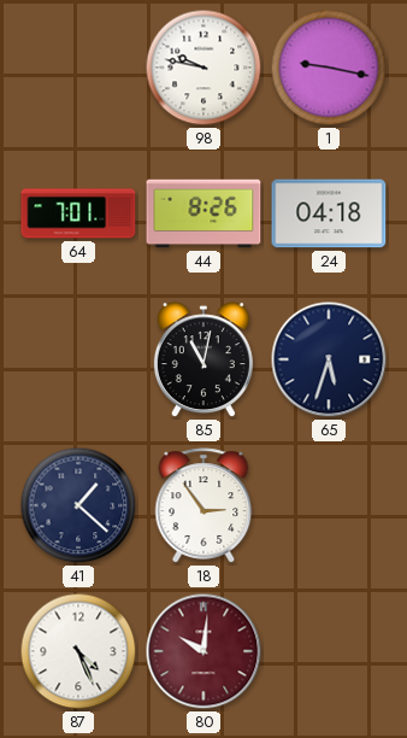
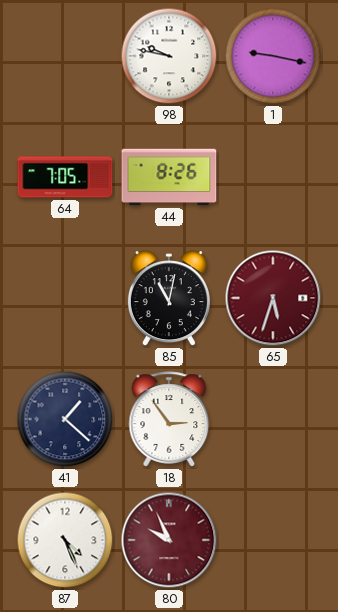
64: 7:01 -> 7:05 (65, 177)
24: 04:18 -> none (329, 213)
65 dial: navy -> burgundy (273, 298)
80: 10:01 -> 9:56 (169, 540)
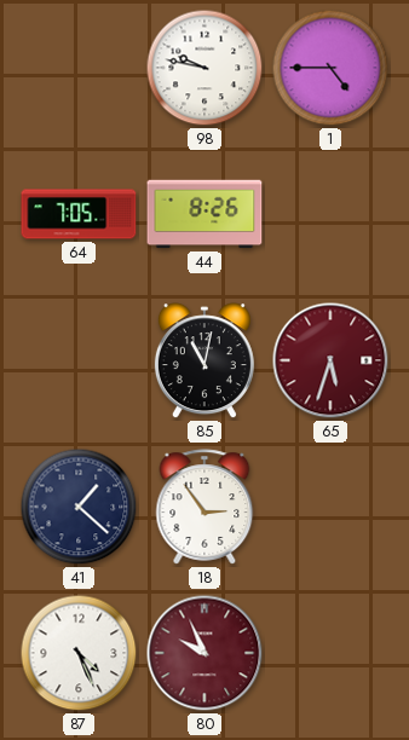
1: 9:17 -> 4:45 (330, 68)
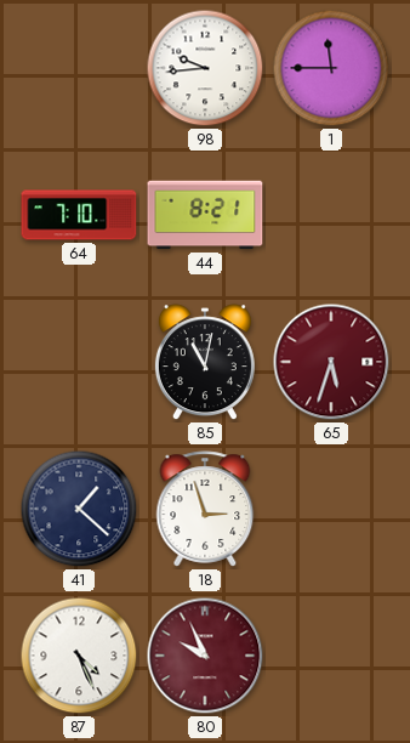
98: 9:47 -> 9:44 (205, 68)
1: 4:45 -> 11:45 (331, 68)
64: 7:05 -> 7:10 (79, 215)
44: 8:26 -> 8:21 (205, 215)
18: 2:54 -> 2:57 (205, 509)
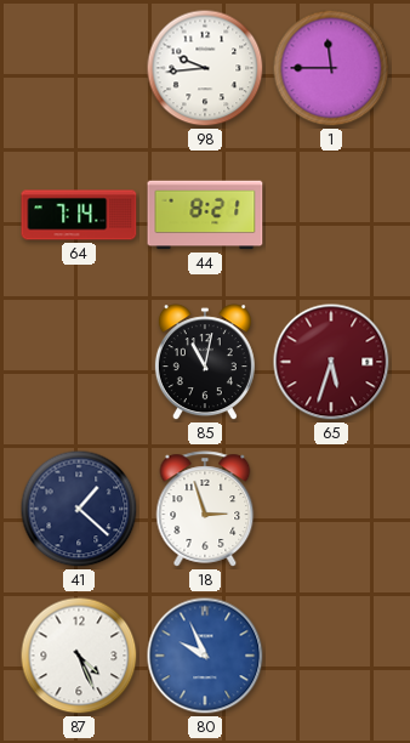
64: 7:10 -> 7:14 (79, 215)
80 dial: burgundy -> blue (205, 656)
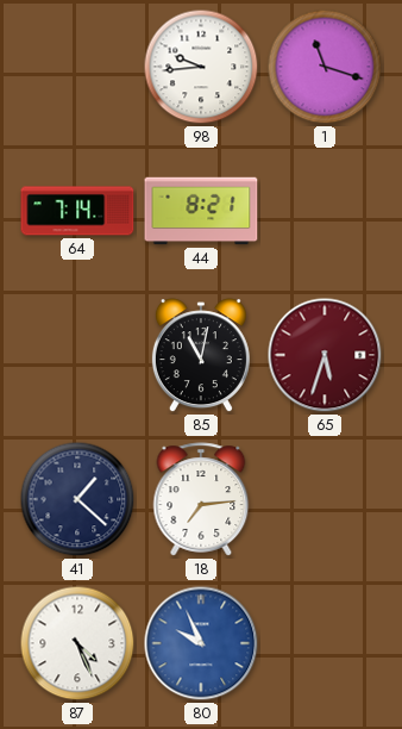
1: 11:45 -> 11:18 (325, 67)
18: 2:57 -> 7:14 (201, 499)
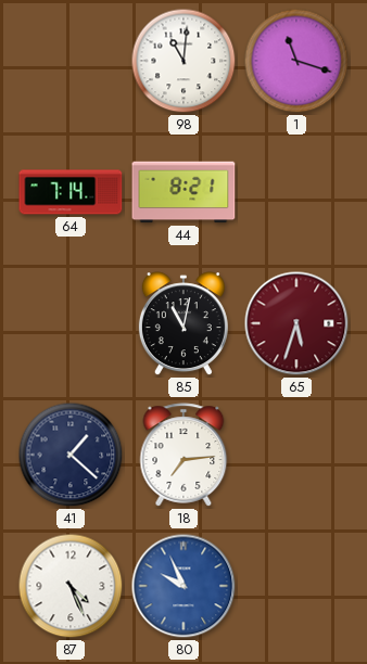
98: 9:44 -> 11:01 (184, 61)
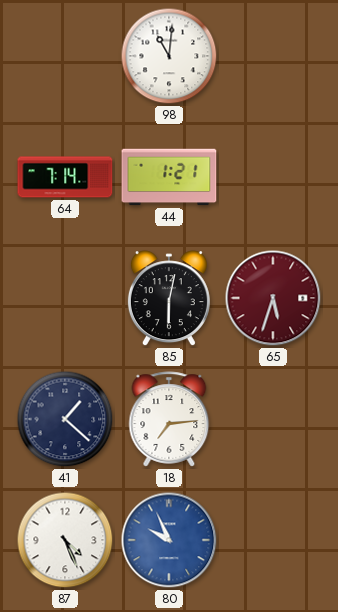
1: 11:18 -> none (296, 61)
44: 8:21 -> 1:21 (169, 177)
85: 11:02 -> 6:02 (169, 299)
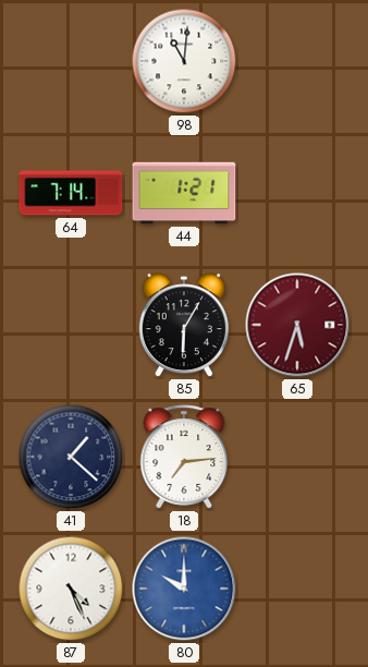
85: 6:02 -> 6:05 (184, 326)
80: 9:56 -> 10:00 (184, 589)
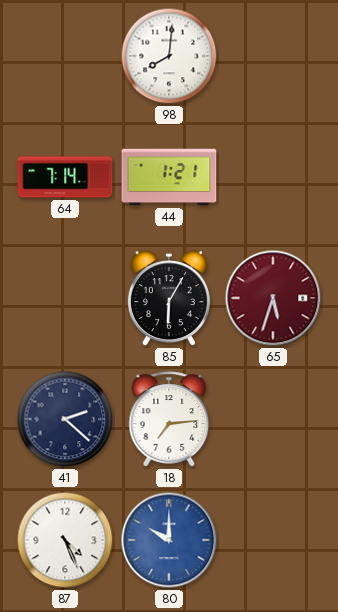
98: 11:01 -> 8:01 (169, 56)
41: 1:22 -> 2:22 (65, 419)
